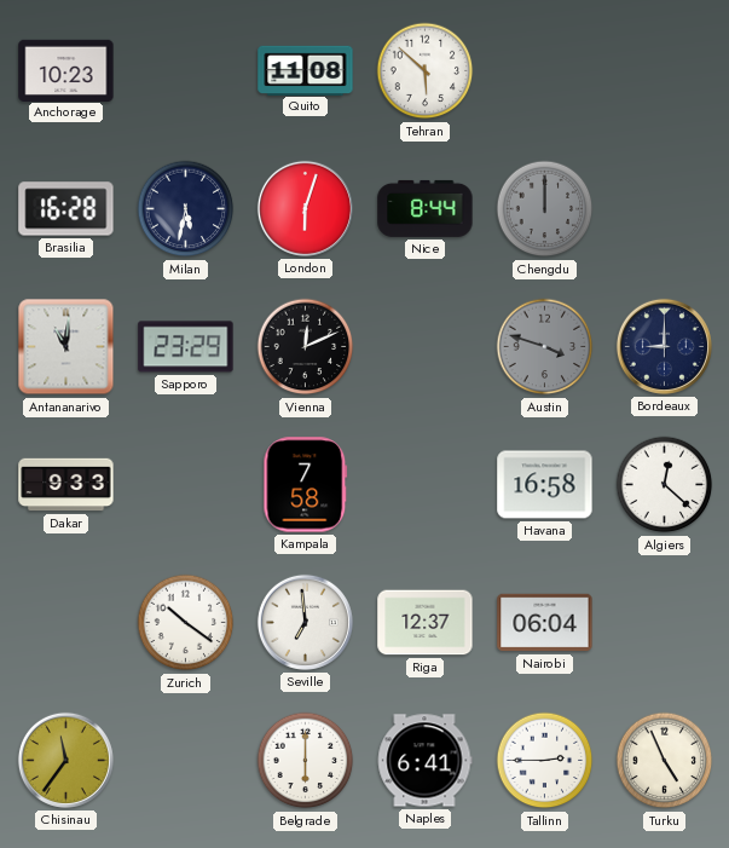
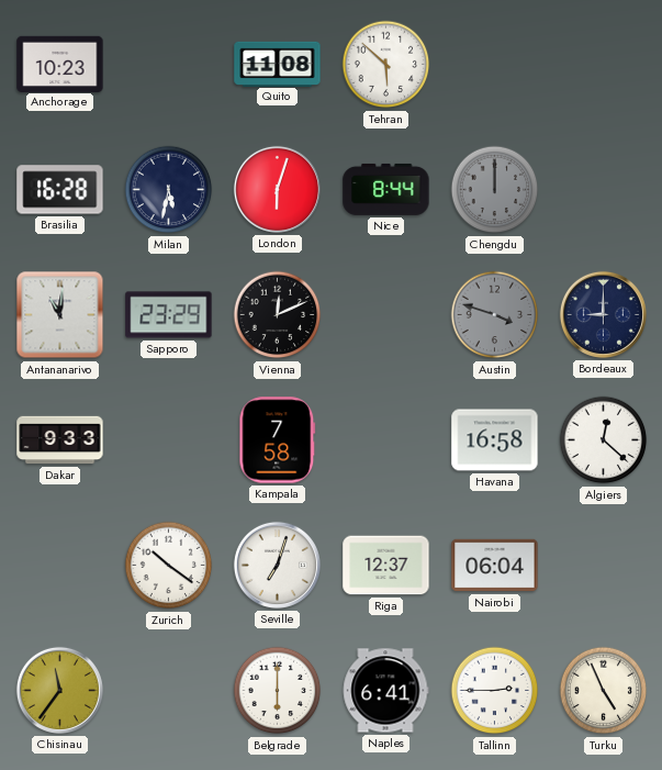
Seville: 6:59 -> 7:03 (277, 565)
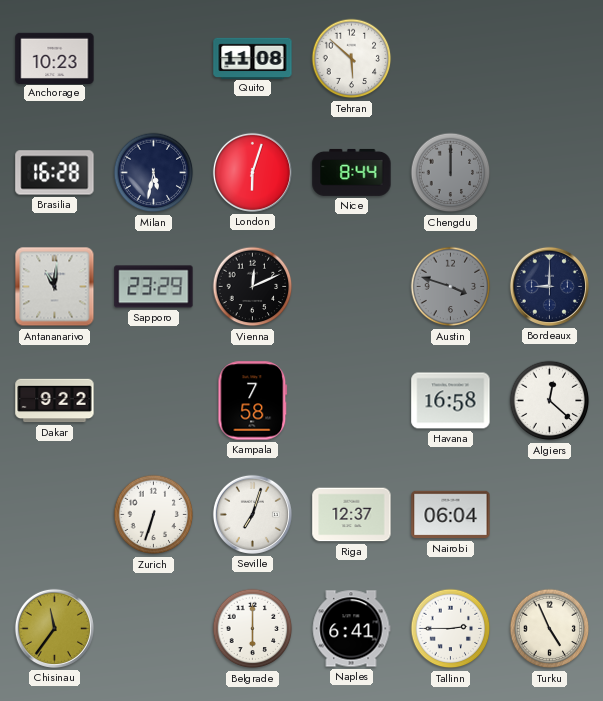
Dakar: 9:33 -> 9:22 (55, 401)
Zurich: 10:21 -> 6:33 (154, 515)
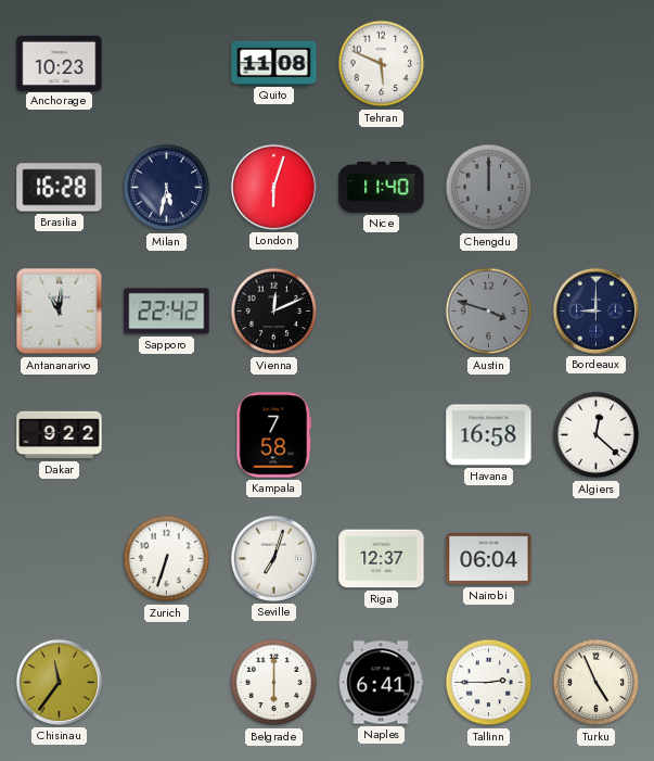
Tehran: 5:52 -> 5:49 (382, 64)
Nice: 8:44 -> 11:40 (382, 187)
Sapporo: 23:29 -> 22:42 (167, 312)
